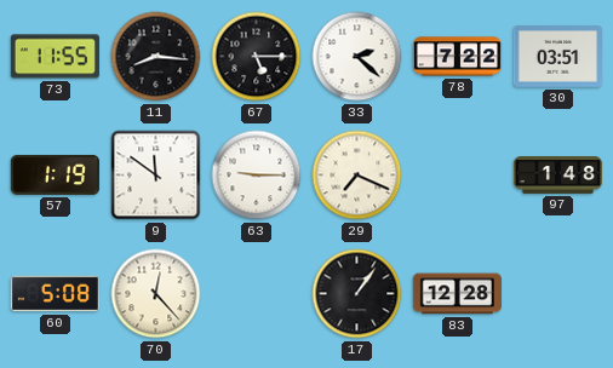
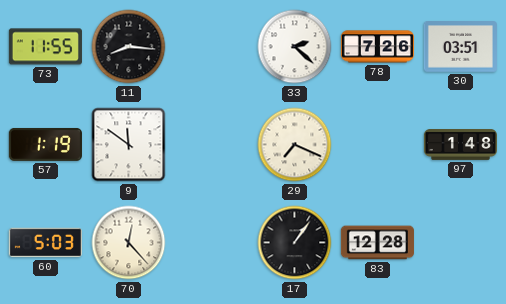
67: 5:15 -> none (257, 57)
78: 7:22 -> 7:26 (377, 47)
63: 9:15 -> none (257, 176)
60: 5:08 -> 5:03 (45, 243)
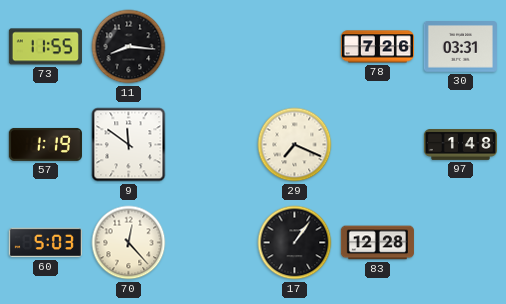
33: 2:22 -> none (295, 47)
30: 03:51 -> 03:31 (460, 47)
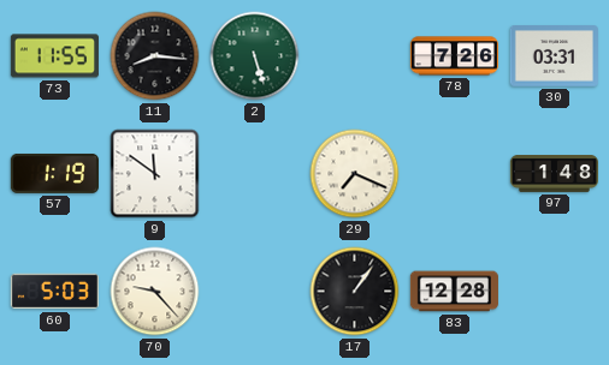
2: none -> 5:27 (255, 56)
70: 12:23 -> 9:23 (155, 292)
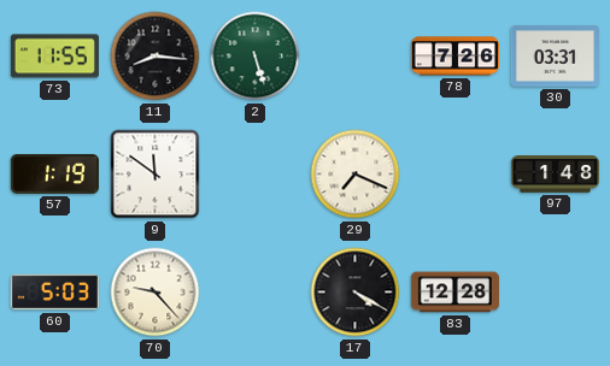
17: 1:06 -> 4:20 (356, 293)
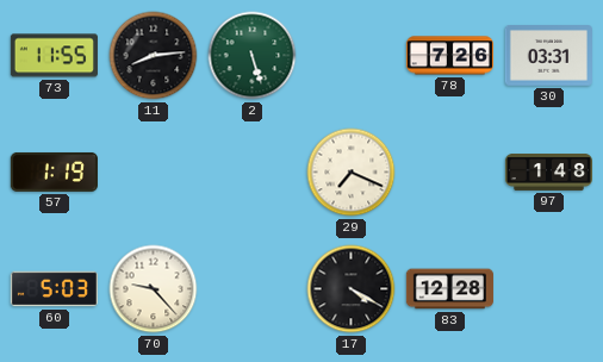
11: 8:16 -> 8:14 (154, 56)
9: 11:51 -> none (156, 175)
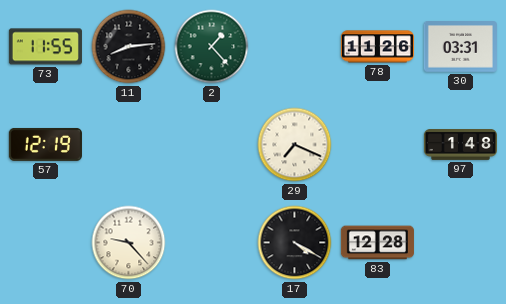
2: 5:27 -> 1:23 (212, 47)
78: 7:26 -> 11:26 (377, 47)
57: 1:19 -> 12:19 (45, 144)
60: 5:03 -> none (54, 289)
